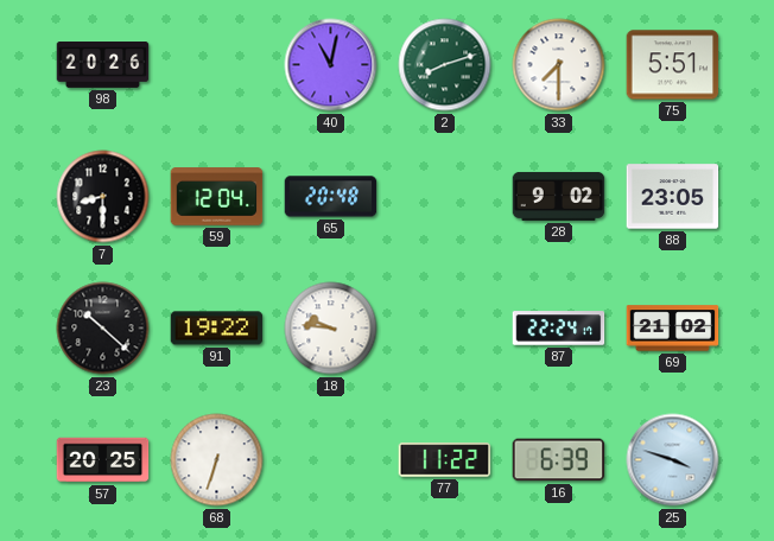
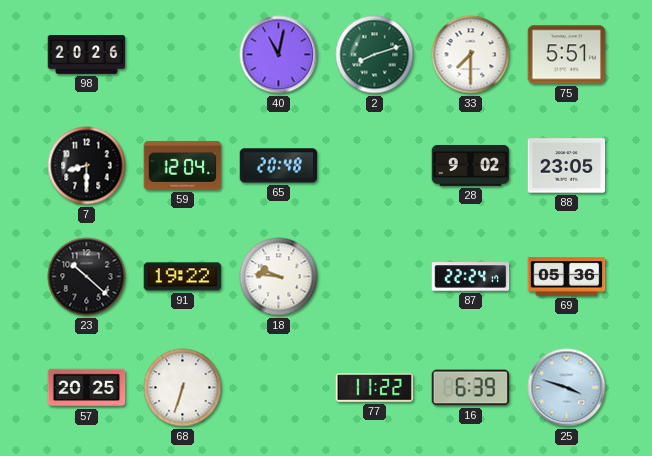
69: 21:02 -> 05:36 (567, 277)
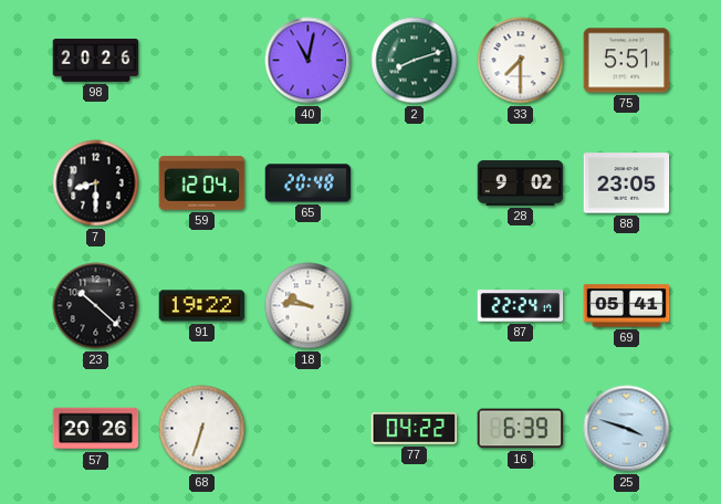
69: 05:36 -> 05:41 (627, 306)
57: 20:25 -> 20:26 (96, 429)
77: 11:22 -> 04:22 (415, 429)
